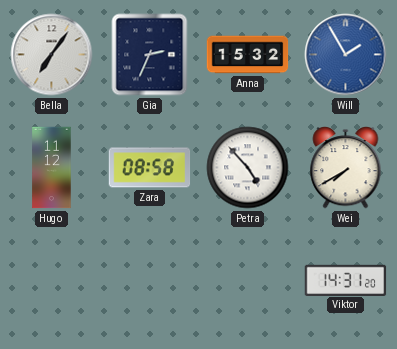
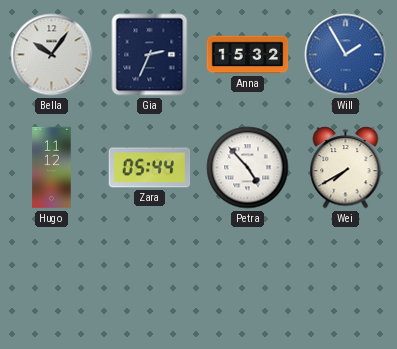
Bella: 7:06 -> 10:06 (52, 55)
Zara: 08:58 -> 05:44 (150, 168)
Viktor: 14:31 -> none (346, 280)
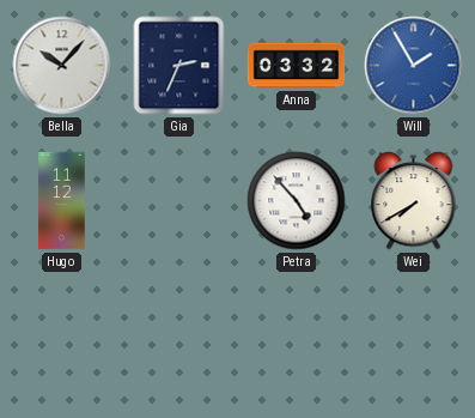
Bella: 10:06 -> 10:07 (62, 66)
Anna: 15:32 -> 03:32 (297, 66)
Zara: 05:44 -> none (150, 168)
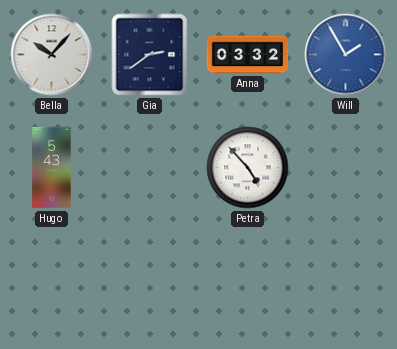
Gia: 2:34 -> 2:39 (150, 55)
Hugo: 11:12 -> 5:43 (52, 168)
Wei: 7:40 -> none (414, 201)
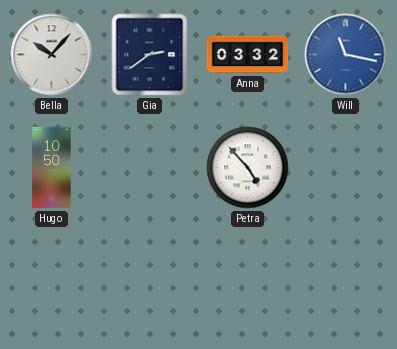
Will: 1:55 -> 11:17 (346, 55)
Hugo: 5:43 -> 10:50 (52, 168)
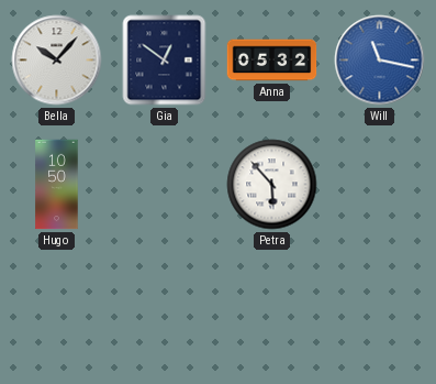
Gia: 2:39 -> 12:51 (165, 61)
Anna: 03:32 -> 05:32 (272, 61)
Petra: 4:53 -> 5:53 (272, 185)
